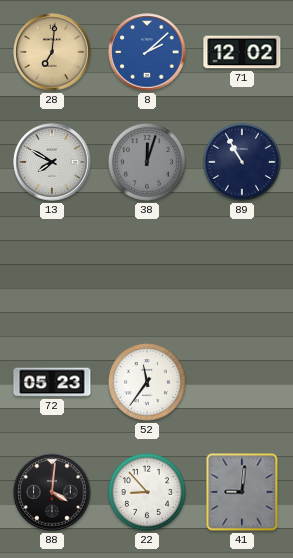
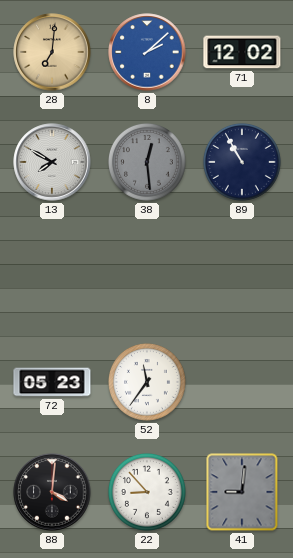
38: 12:03 -> 12:29 (147, 162)
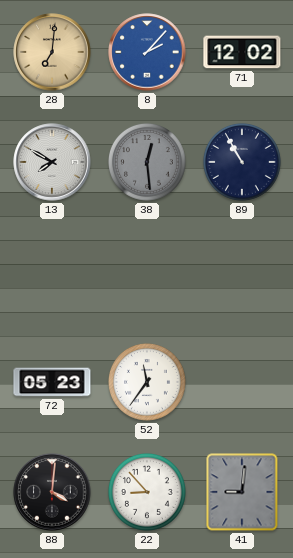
8: 2:08 -> 2:07 (147, 52)
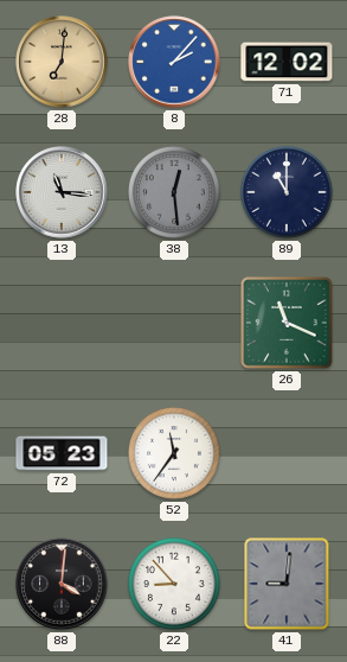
13: 7:50 -> 11:16 (62, 192)
89: 10:55 -> 11:00 (287, 192)
26: none -> 11:19 (287, 323)
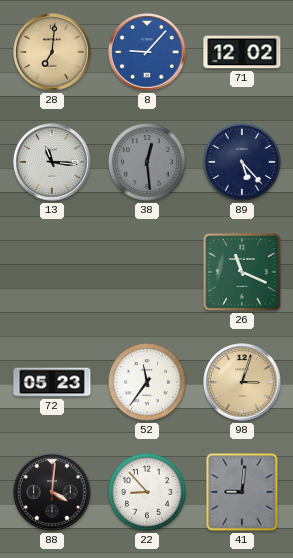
8: 2:07 -> 9:07 (147, 52)
89: 11:00 -> 5:23 (242, 162)
98: none -> 3:03 (242, 382)
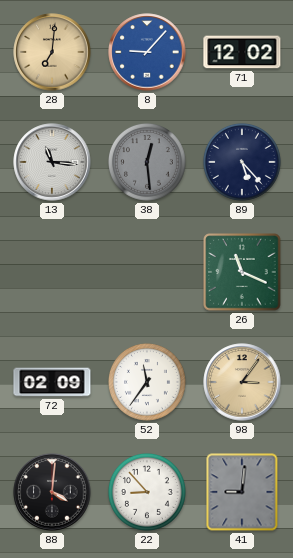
72: 05:23 -> 02:09 (52, 382)
98: 3:03 -> 3:06 (242, 382)
